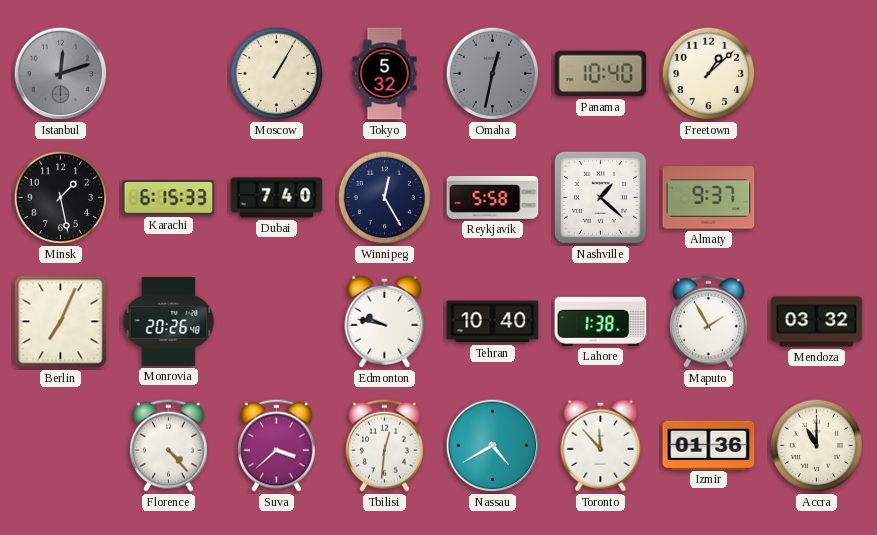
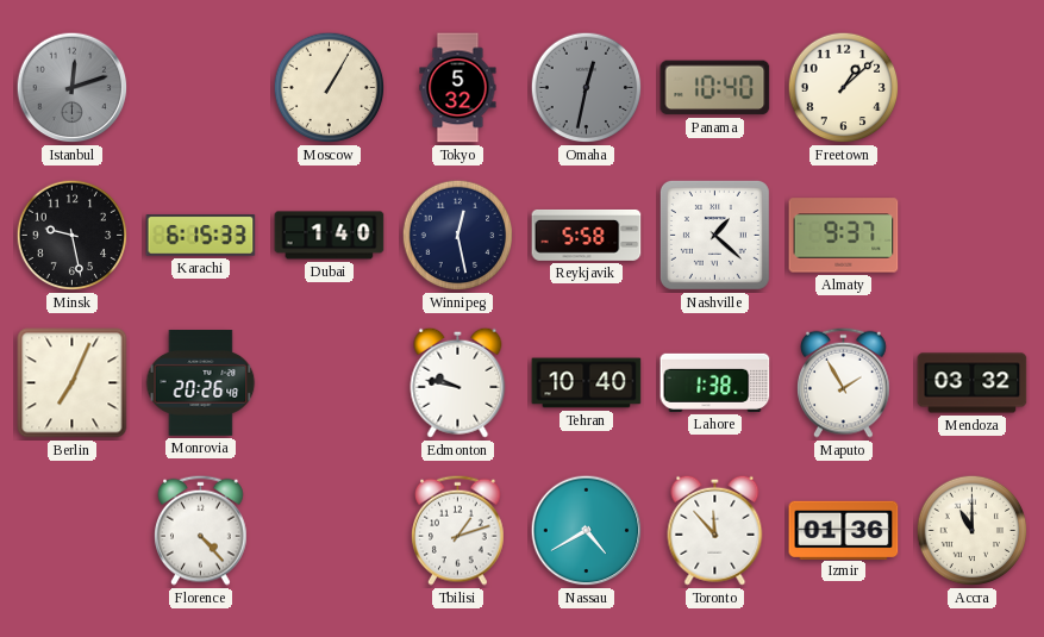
Minsk: 1:28 -> 9:28 (73, 236)
Dubai: 7:40 -> 1:40 (330, 236)
Winnipeg: 12:25 -> 12:28 (458, 236)
Suva: 3:38 -> none (277, 445)
Tbilisi: 12:31 -> 1:12 (458, 530)
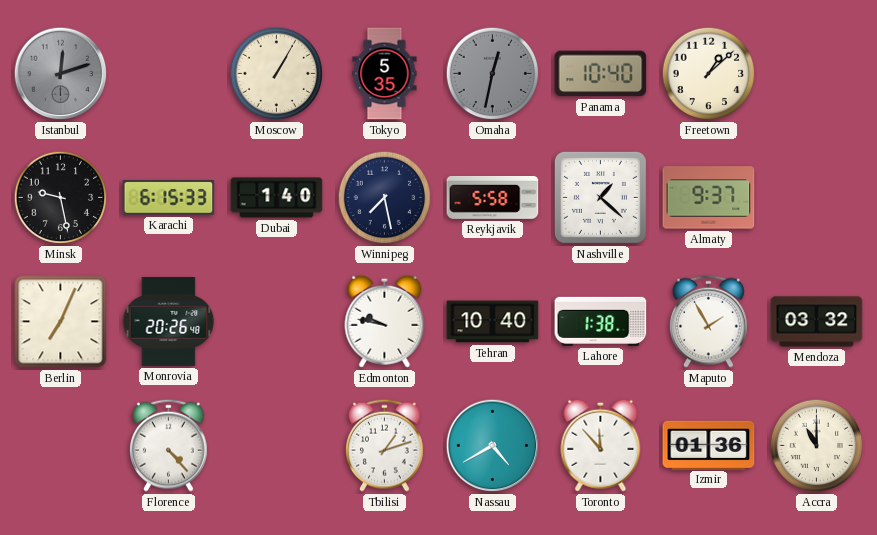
Tokyo: 5:32 -> 5:35 (385, 74)
Winnipeg: 12:28 -> 7:28 (385, 198)
